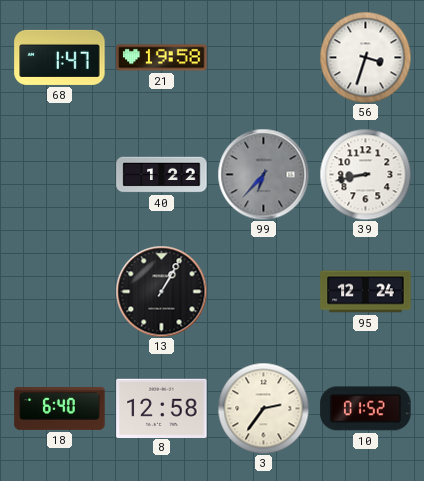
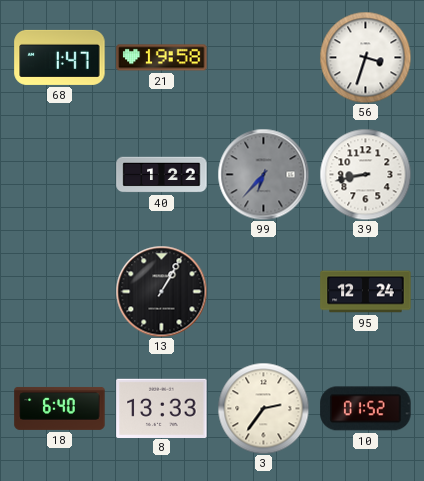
8: 12:58 -> 13:33 (162, 408)
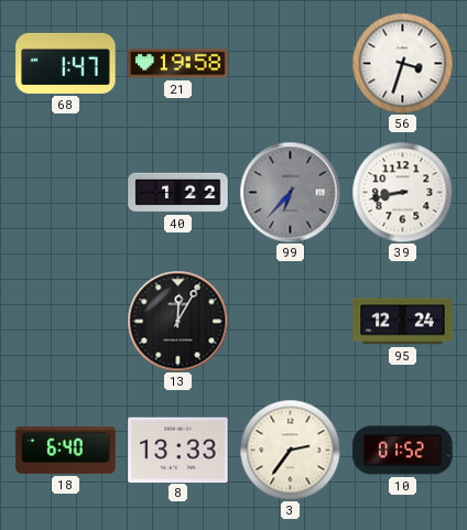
13: 1:05 -> 12:05 (177, 321)
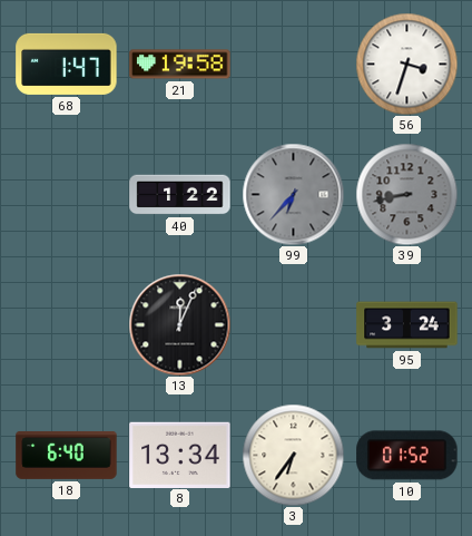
39 dial: white -> grey (406, 194)
13: 12:05 -> 12:04 (179, 324)
95: 12:24 -> 3:24 (407, 325)
8: 13:33 -> 13:34 (180, 455)
3: 2:36 -> 6:36 (293, 455)
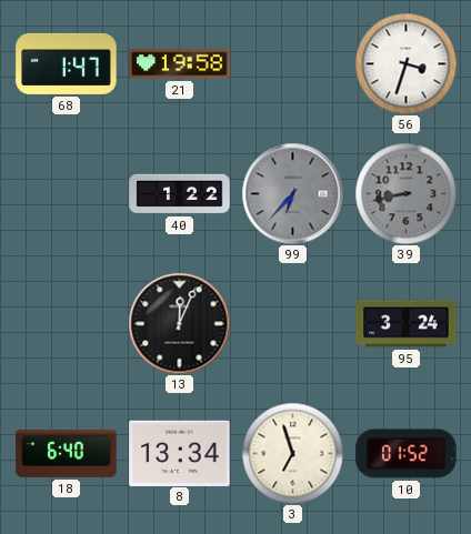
3: 6:36 -> 6:57 (292, 453)
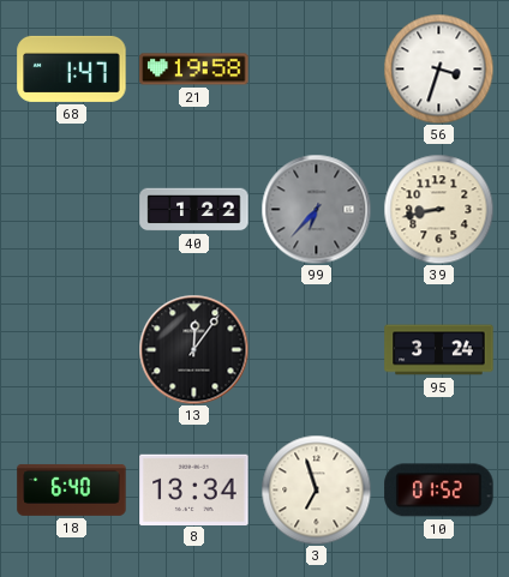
39 dial: grey -> cream (438, 209)
13: 12:04 -> 12:06 (193, 349)
